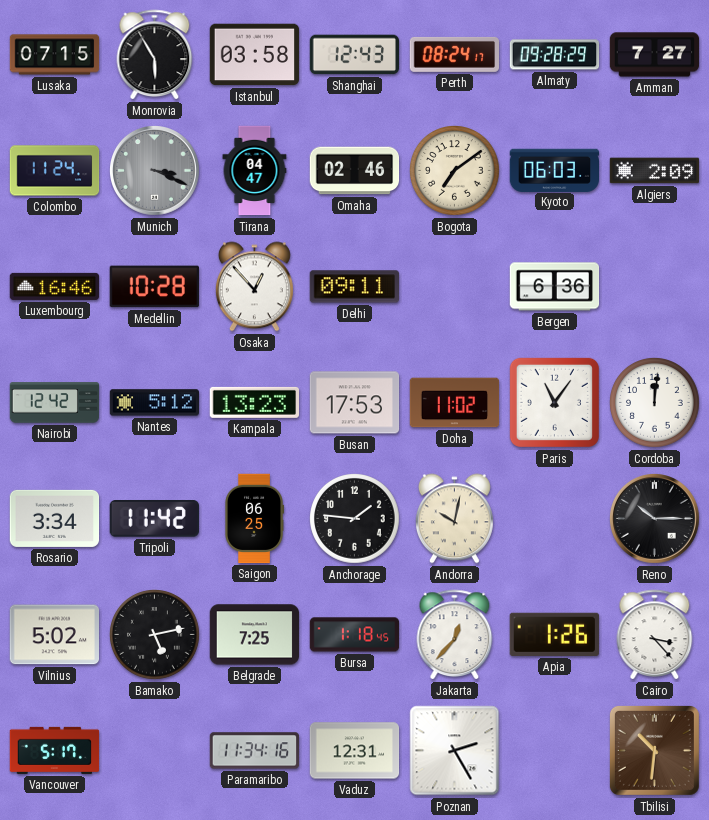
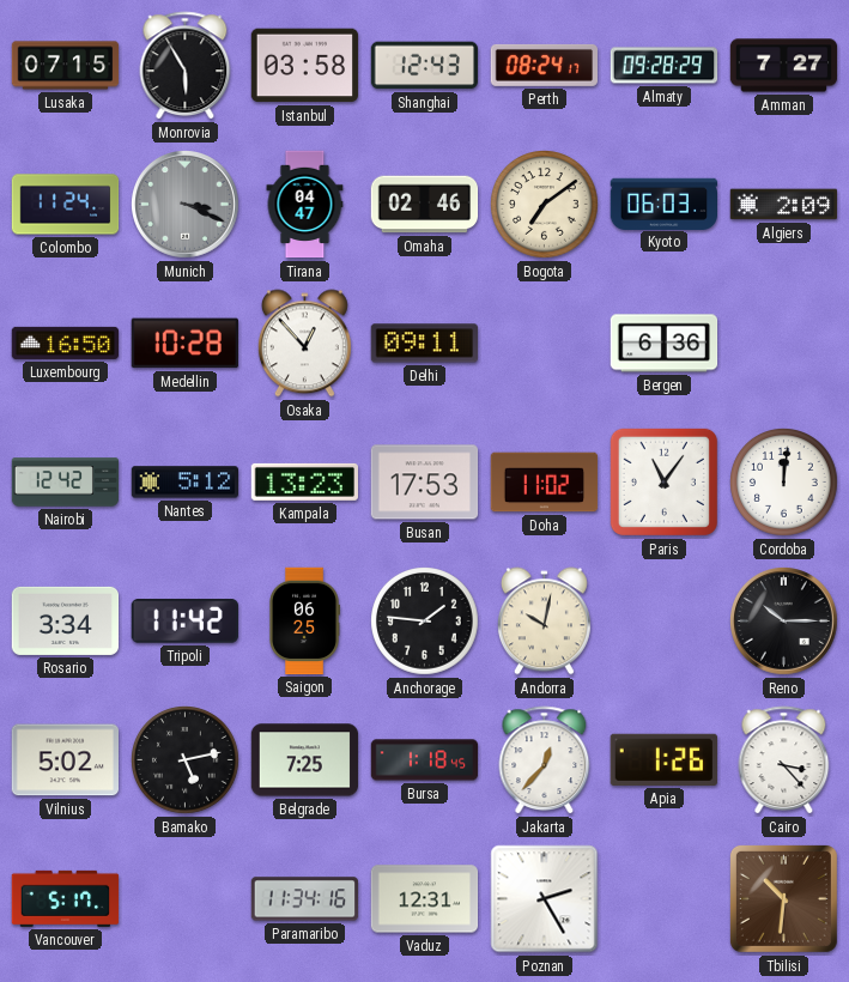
Luxembourg: 16:46 -> 16:50 (66, 343)
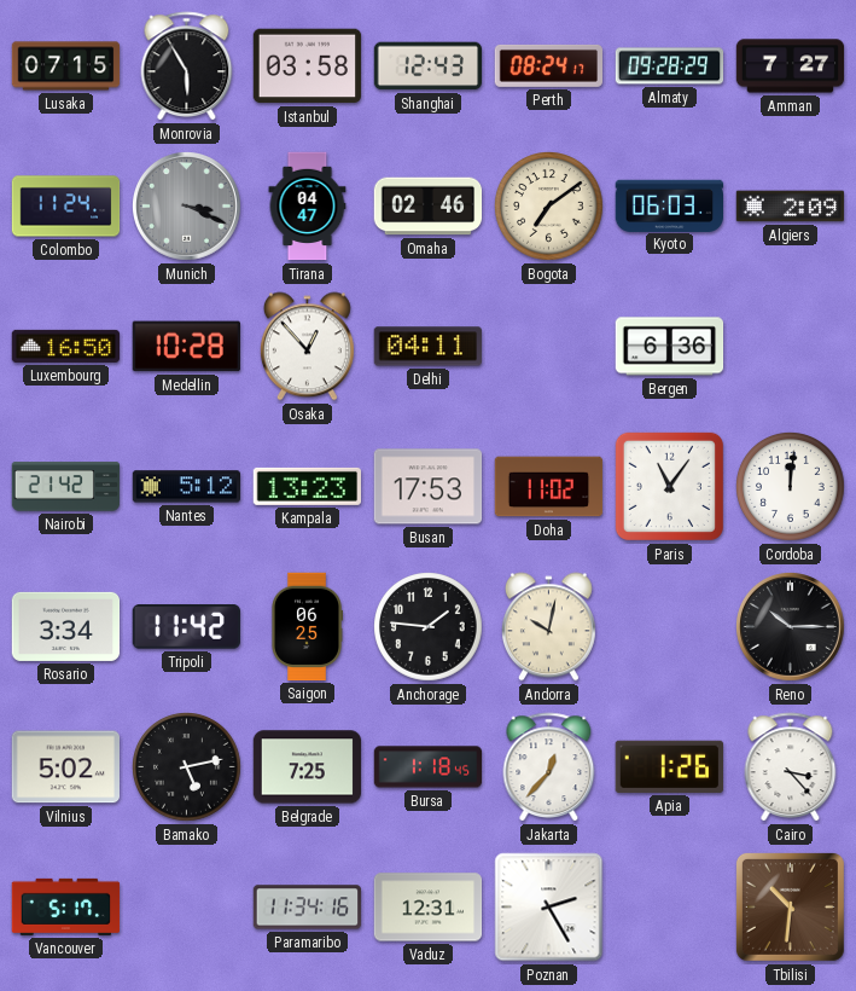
Delhi: 09:11 -> 04:11 (429, 347)
Nairobi: 12:42 -> 21:42 (66, 487)
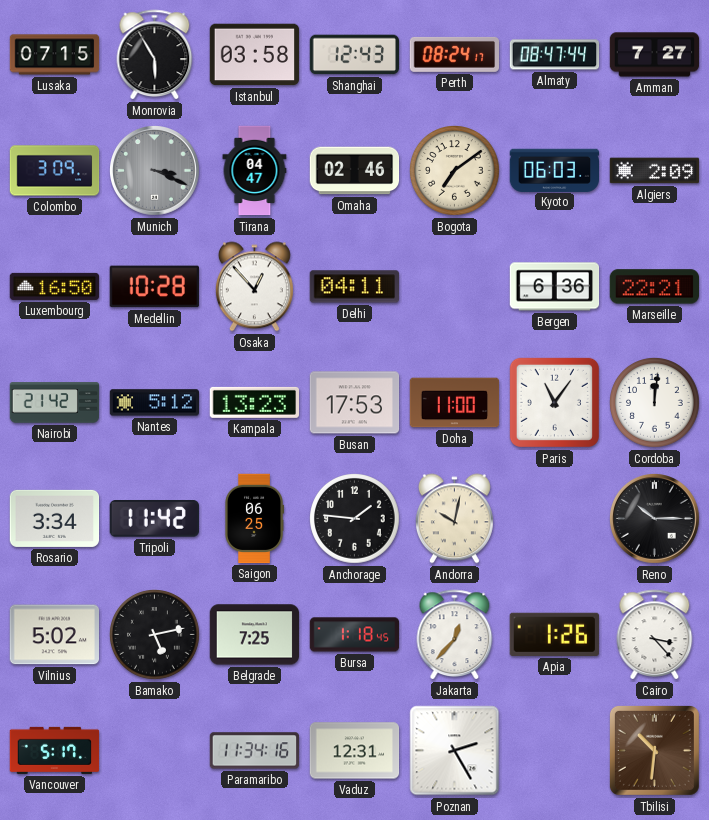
Almaty: 09:28 -> 08:47 (555, 55)
Colombo: 11:24 -> 3:09 (55, 171)
Marseille: none -> 22:21 (654, 287)
Doha: 11:02 -> 11:00 (455, 403)
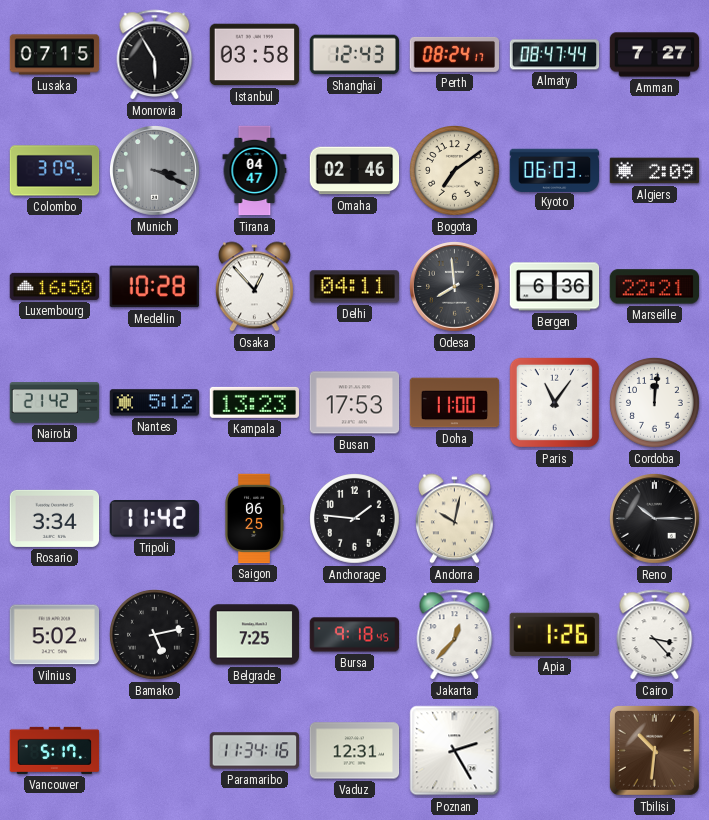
Odesa: none -> 7:59 (455, 287)
Bursa: 1:18 -> 9:18 (355, 635)
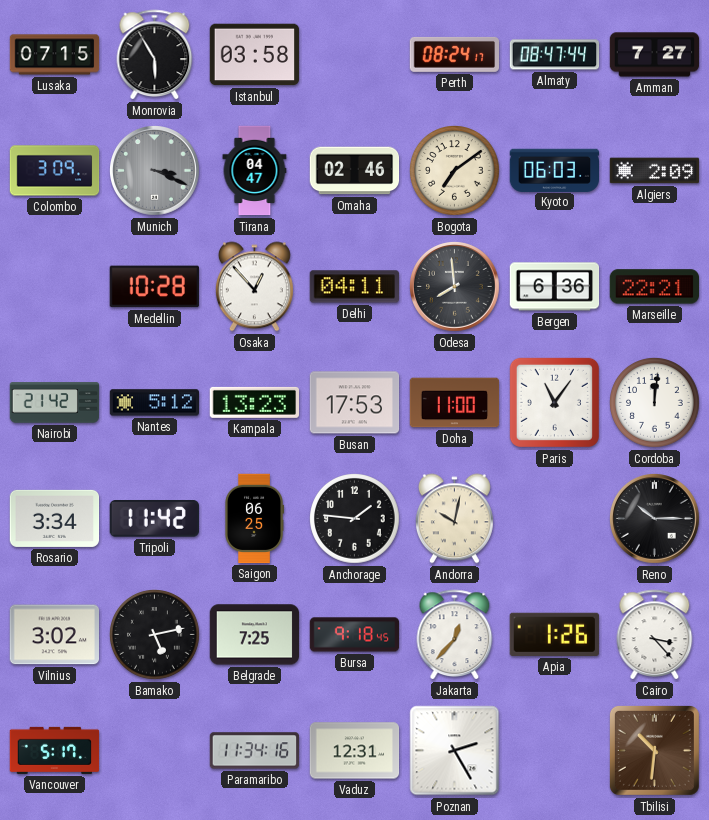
Shanghai: 12:43 -> none (355, 55)
Luxembourg: 16:50 -> none (55, 286)
Vilnius: 5:02 -> 3:02 (54, 635)
